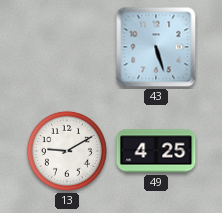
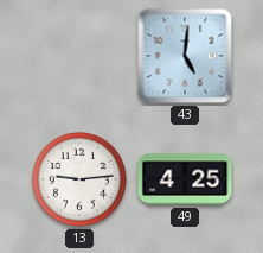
43: 5:27 -> 5:01 (185, 56)
13: 9:10 -> 9:14 (79, 179)
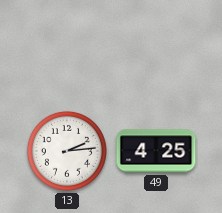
43: 5:01 -> none (185, 56)
13: 9:14 -> 2:14 (67, 151)
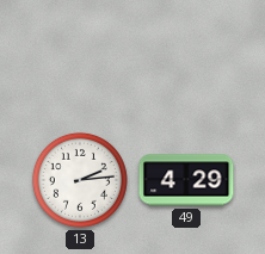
49: 4:25 -> 4:29 (186, 180)
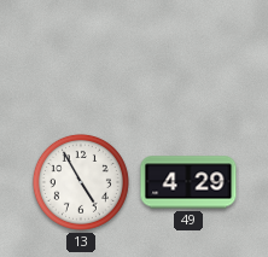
13: 2:14 -> 4:55 (81, 182)
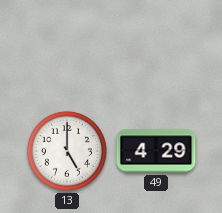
13: 4:55 -> 5:00 (67, 151)
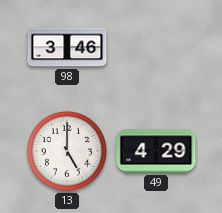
98: none -> 3:46 (67, 47)
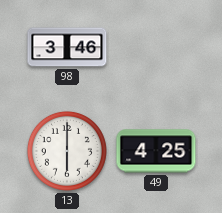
13: 5:00 -> 6:00 (67, 151)
49: 4:29 -> 4:25 (156, 151)
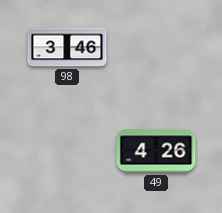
13: 6:00 -> none (67, 151)
49: 4:25 -> 4:26 (156, 151)
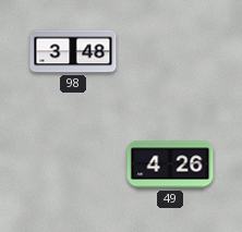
98: 3:46 -> 3:48 (73, 51)
